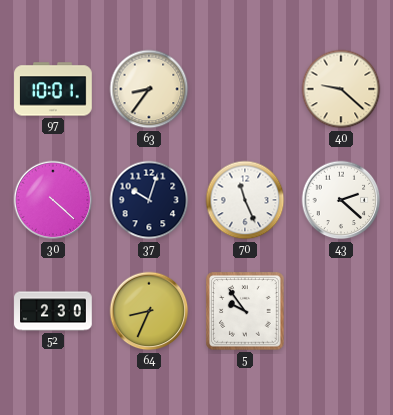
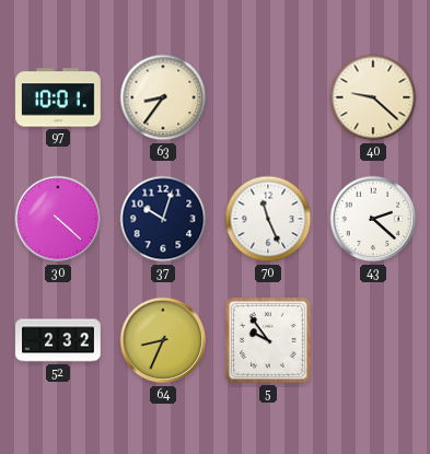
52: 2:30 -> 2:32 (58, 340)
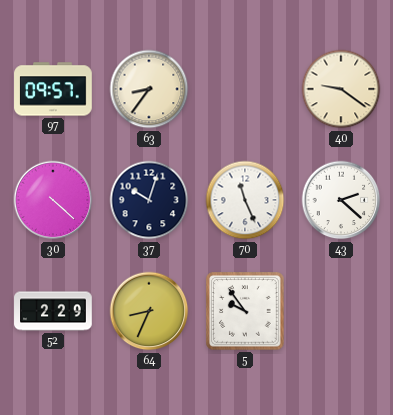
97: 10:01 -> 09:57 (53, 89)
40: 9:22 -> 9:21 (341, 89)
52: 2:32 -> 2:29 (53, 311)
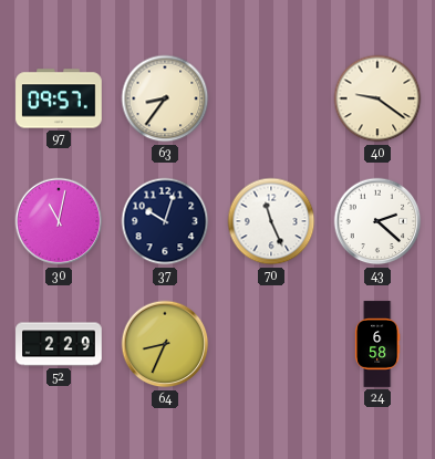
30: 4:22 -> 11:02 (59, 221)
5: 9:54 -> none (246, 312)
24: none -> 6:58 (379, 344)
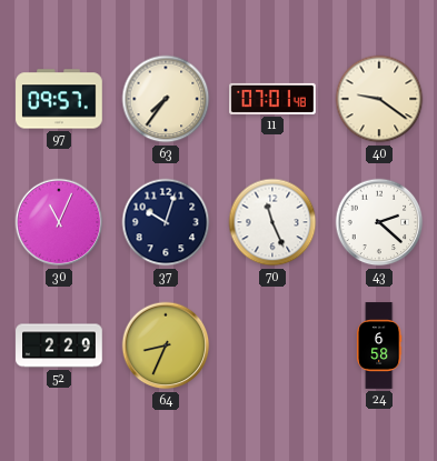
63: 8:36 -> 7:36 (166, 99)
11: none -> 07:01 (272, 99)
30: 11:02 -> 11:04 (59, 222)
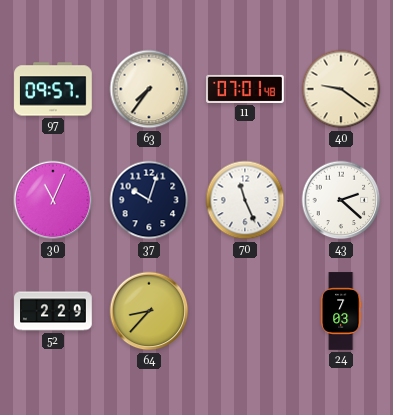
64: 8:34 -> 8:37 (149, 311)
24: 6:58 -> 7:03 (342, 311)
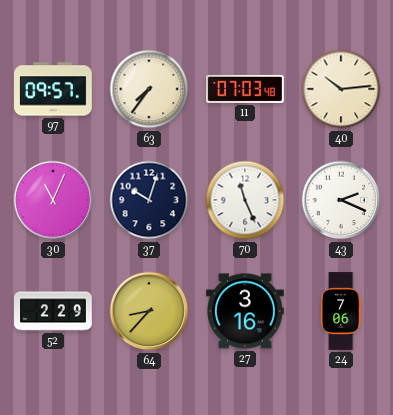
11: 07:01 -> 07:03 (245, 89)
40: 9:21 -> 10:14 (341, 89)
43: 2:22 -> 2:19 (341, 200)
27: none -> 3:16 (245, 311)
24: 7:03 -> 7:06 (342, 311)
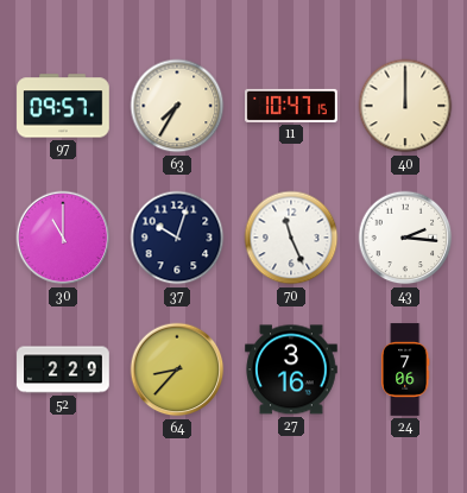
63: 7:36 -> 7:35 (177, 106)
11: 07:03 -> 10:47 (291, 106)
40: 10:14 -> 12:00 (405, 106)
30: 11:04 -> 11:00 (63, 238)
43: 2:19 -> 2:16 (405, 238)
